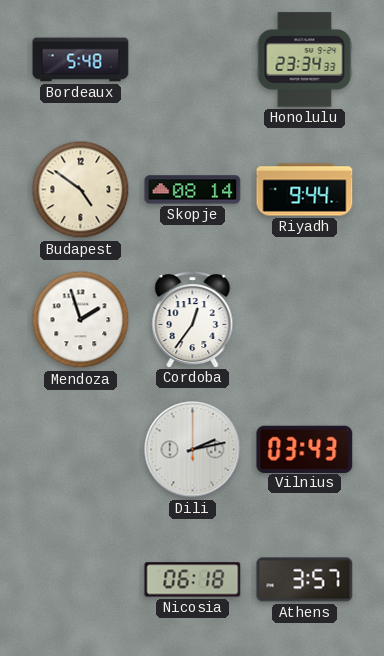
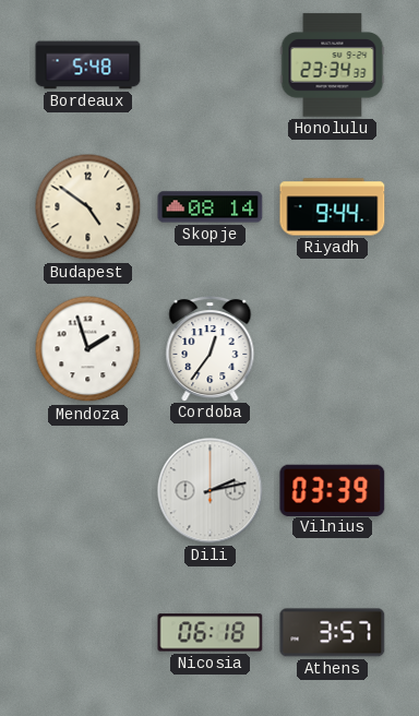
Vilnius: 03:43 -> 03:39 (333, 490)
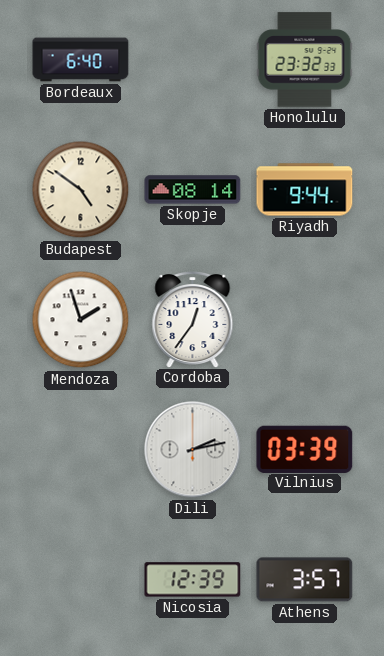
Bordeaux: 5:48 -> 6:40 (81, 60)
Honolulu: 23:34 -> 23:32 (305, 60)
Nicosia: 06:18 -> 12:39 (193, 580)
